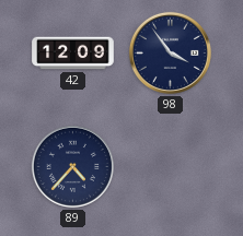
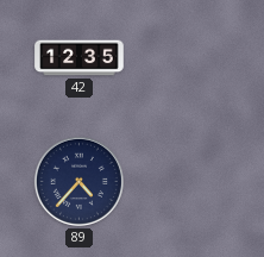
42: 12:09 -> 12:35 (80, 58)
98: 3:54 -> none (170, 52)
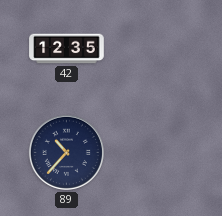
89: 4:37 -> 10:37 (66, 152)
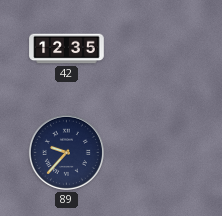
89: 10:37 -> 9:37 (66, 152)
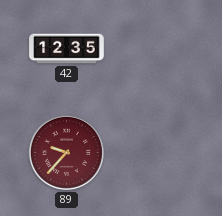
89 dial: navy -> burgundy (66, 152)
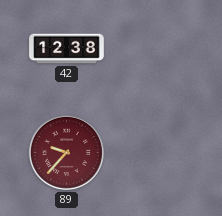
42: 12:35 -> 12:38 (67, 49)
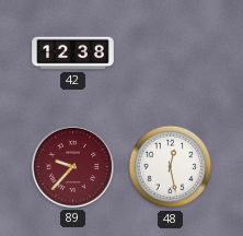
48: none -> 12:28 (171, 167)
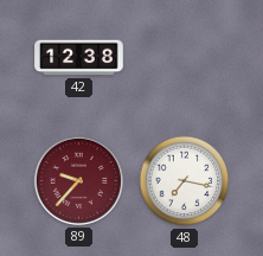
48: 12:28 -> 7:17 (185, 181)
